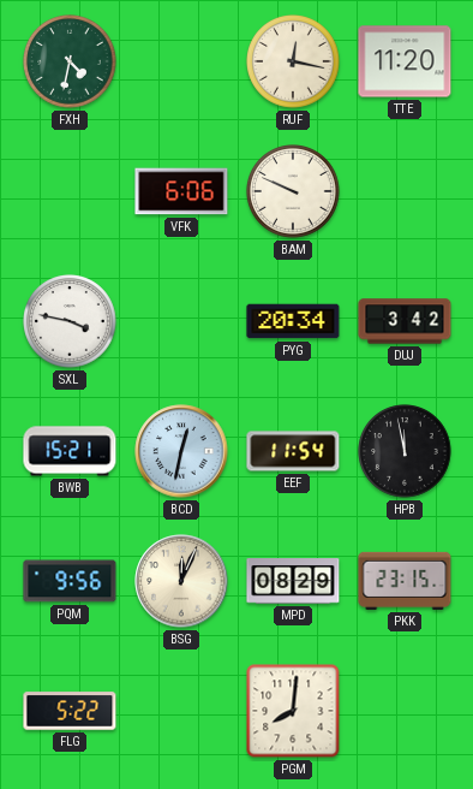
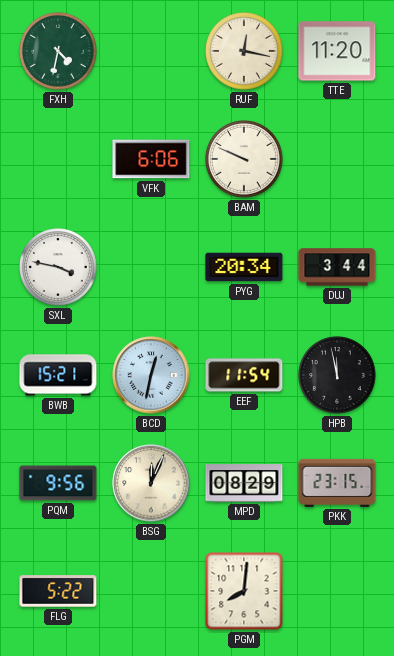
DUJ: 3:42 -> 3:44 (337, 267)
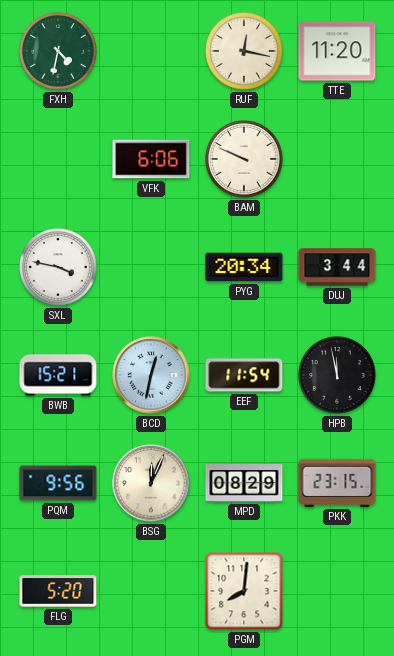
FLG: 5:22 -> 5:20 (58, 591)
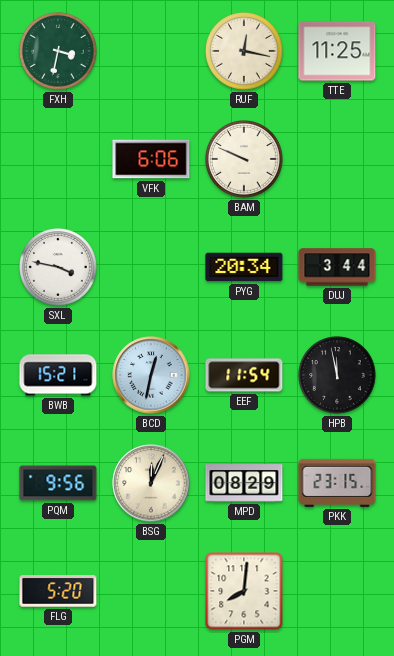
FXH: 4:32 -> 3:32 (58, 51)
TTE: 11:20 -> 11:25 (337, 51)
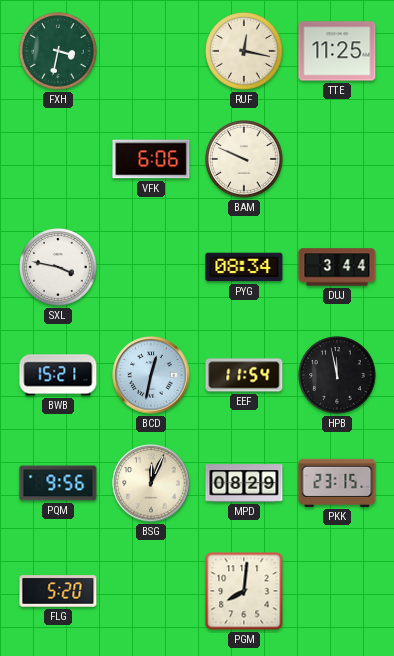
PYG: 20:34 -> 08:34 (244, 267)
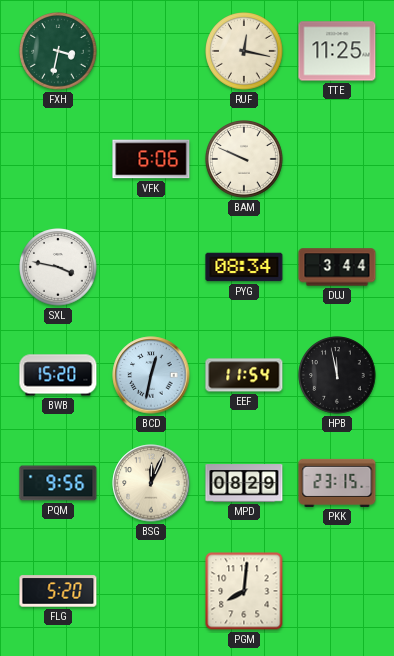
BWB: 15:21 -> 15:20 (58, 375)
